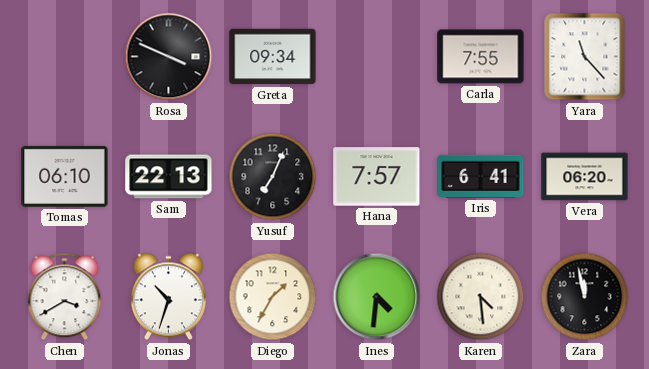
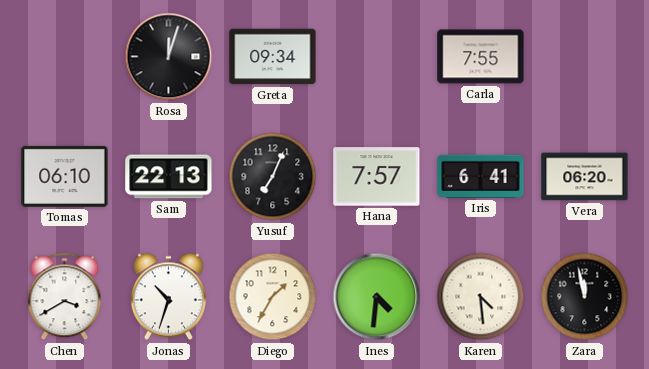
Rosa: 3:49 -> 12:03 (169, 57)
Yara: 11:23 -> none (585, 57)
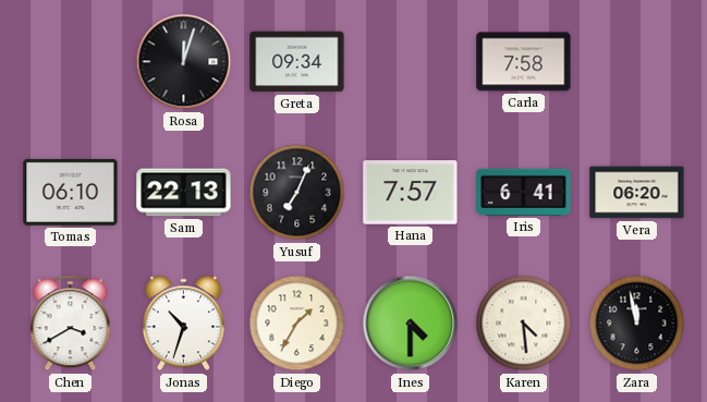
Carla: 7:55 -> 7:58 (524, 62)
Ines: 4:31 -> 4:30 (411, 324)
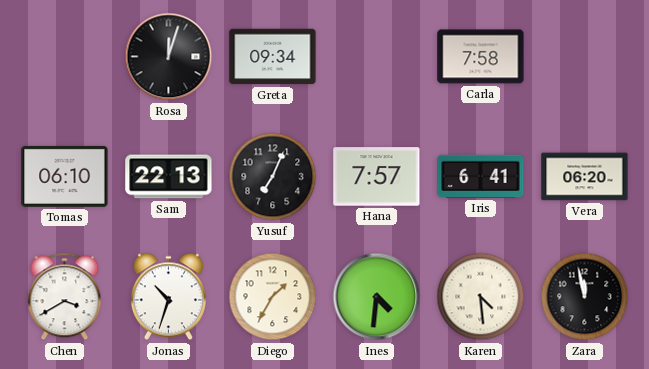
Ines: 4:30 -> 4:31 (377, 297)
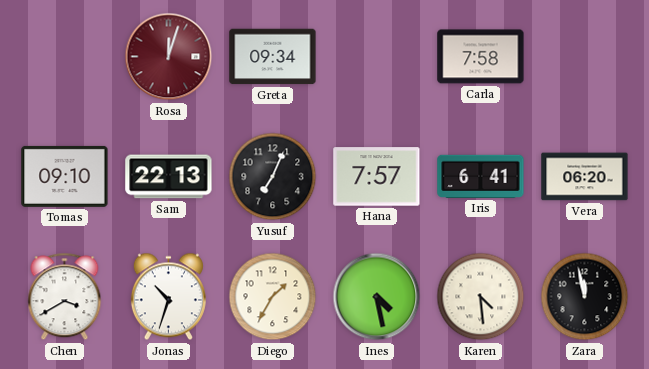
Rosa dial: black -> burgundy (169, 57)
Tomas: 06:10 -> 09:10 (65, 176)
Ines: 4:31 -> 4:28 (377, 297)
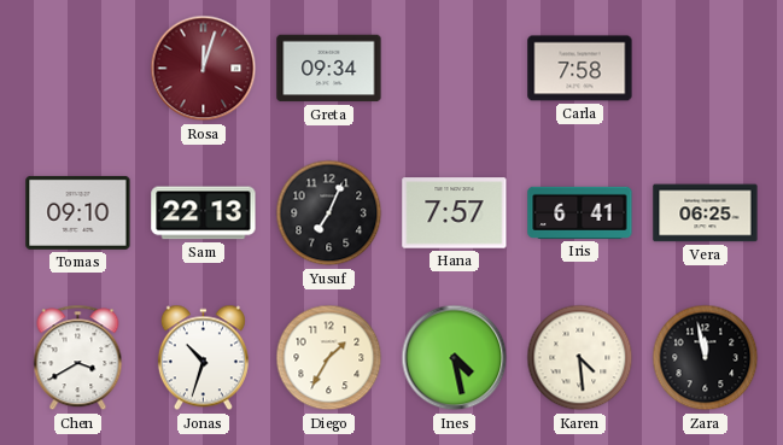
Vera: 06:20 -> 06:25 (706, 213)
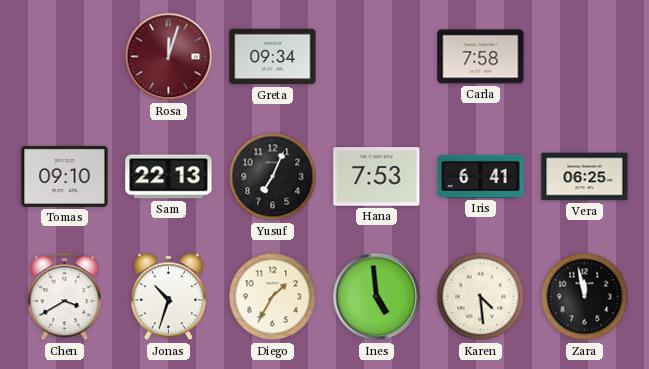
Hana: 7:57 -> 7:53 (377, 177)
Ines: 4:28 -> 4:59 (377, 297)
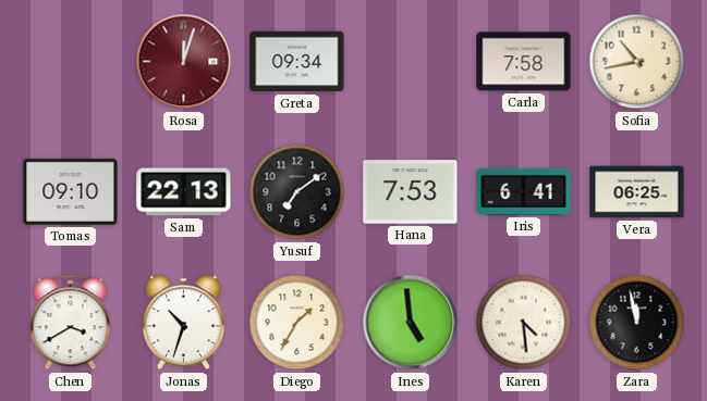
Sofia: none -> 10:43 (637, 62)
Yusuf: 7:04 -> 7:09 (297, 192)
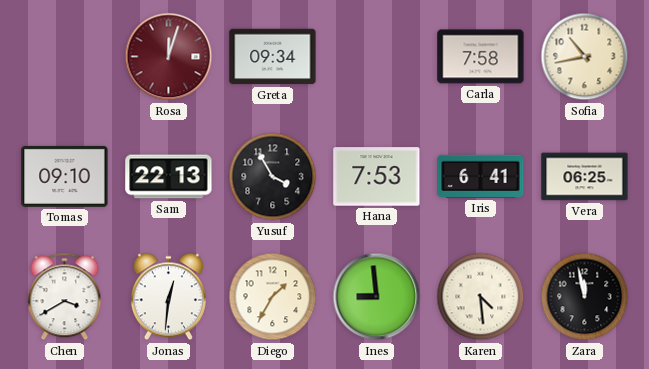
Yusuf: 7:09 -> 3:55 (273, 177)
Jonas: 10:33 -> 12:31 (168, 297)
Ines: 4:59 -> 8:59 (377, 297)
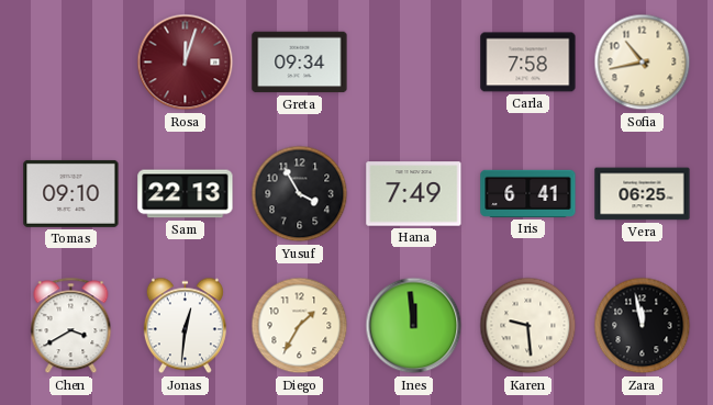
Hana: 7:53 -> 7:49 (414, 194)
Ines: 8:59 -> 11:59 (414, 326)
Karen: 4:29 -> 9:29 (528, 326)
